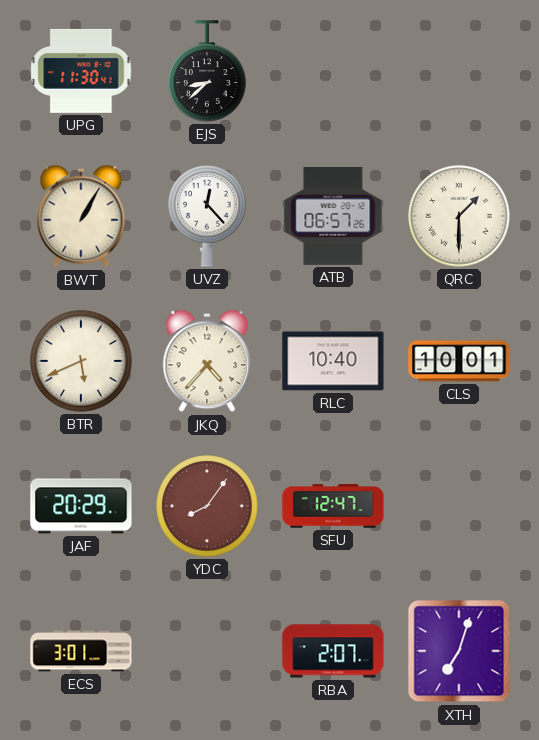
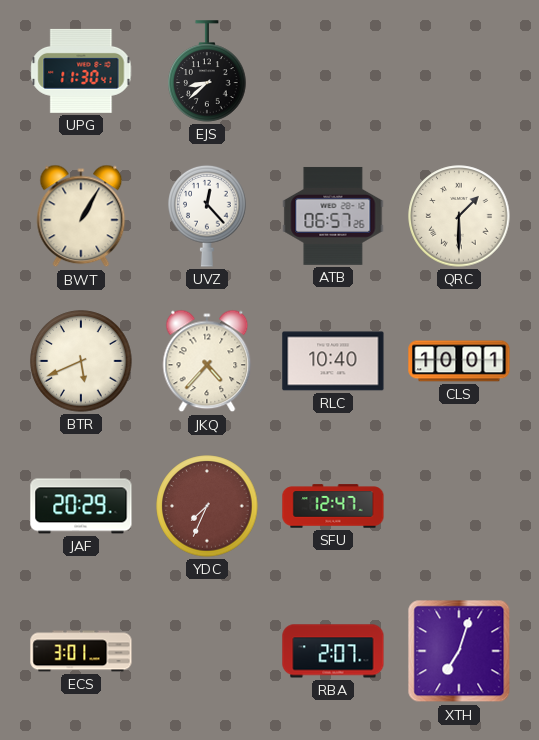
YDC: 8:06 -> 7:34 (207, 506)
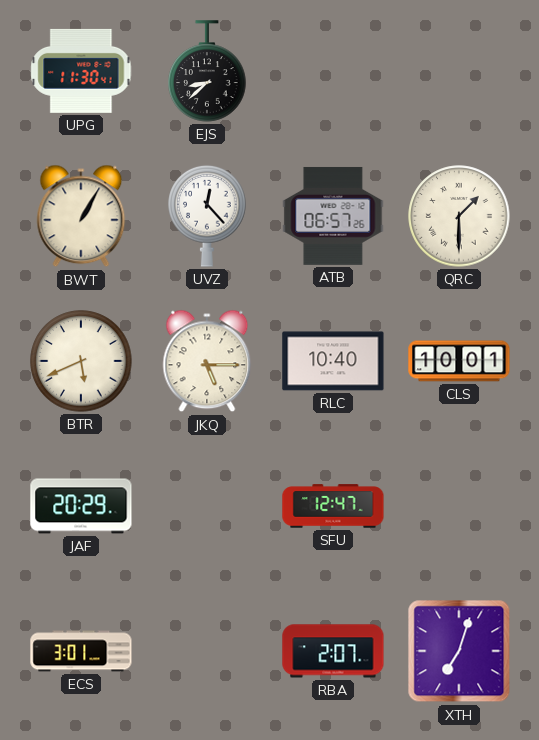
JKQ: 4:37 -> 5:15 (207, 361)
YDC: 7:34 -> none (207, 506)
